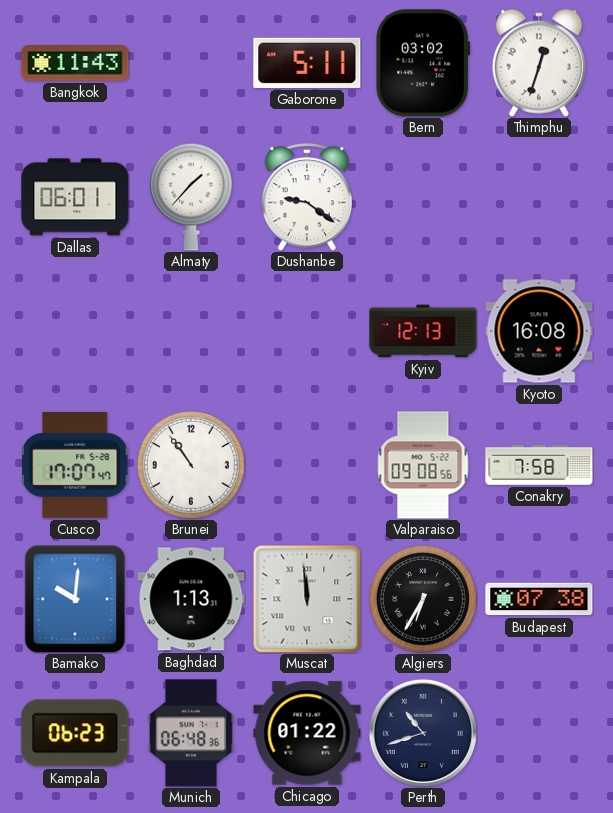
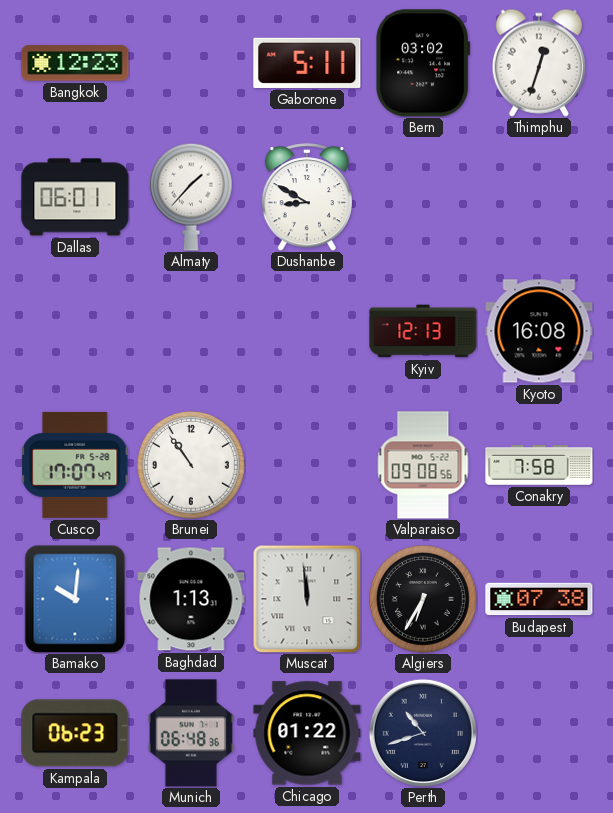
Bangkok: 11:43 -> 12:23 (75, 63)
Dushanbe: 9:21 -> 8:50 (306, 197)
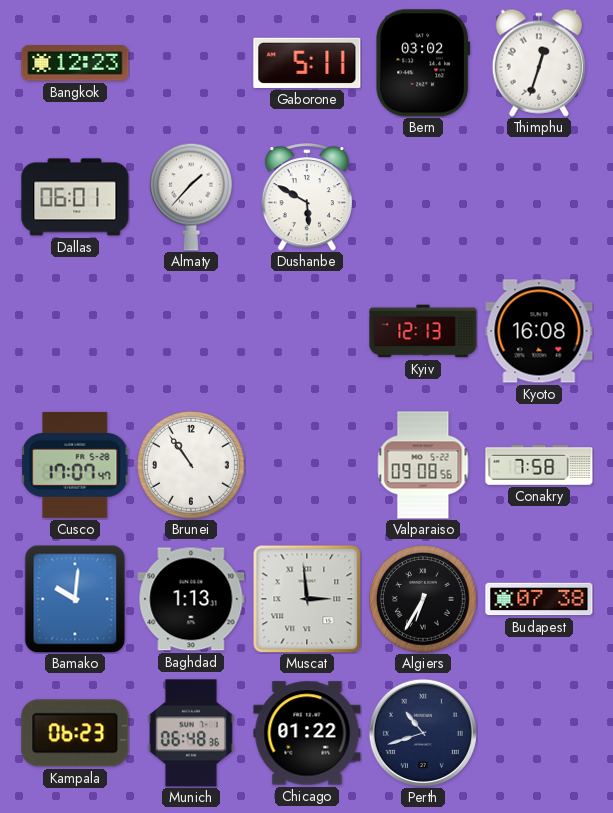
Dushanbe: 8:50 -> 5:50 (306, 197)
Muscat: 11:59 -> 2:59 (307, 599)
